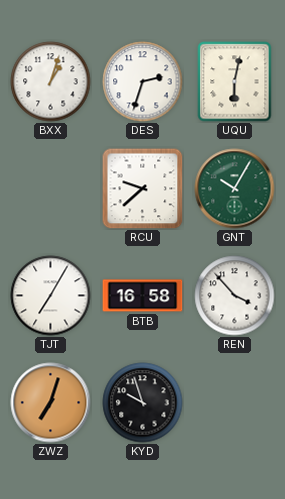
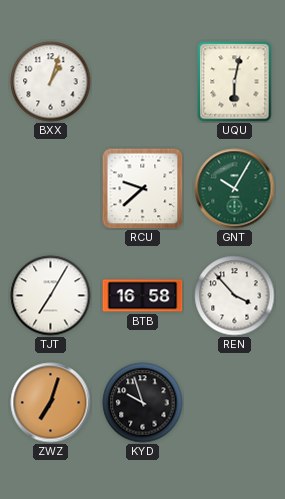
DES: 2:33 -> none (143, 82)
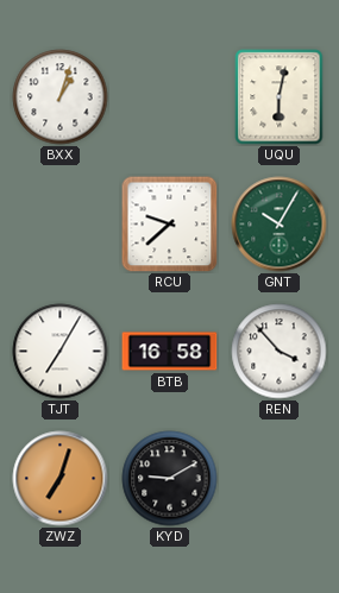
KYD: 9:57 -> 9:10 (170, 479)
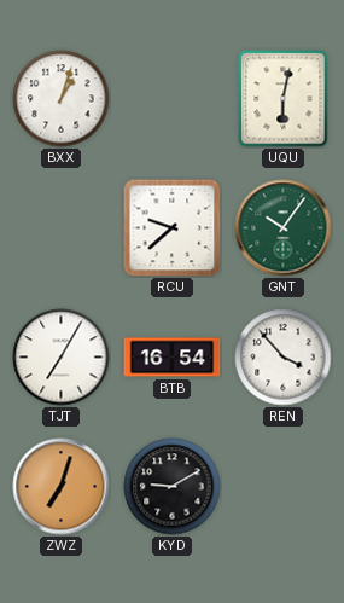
GNT: 10:05 -> 10:06 (284, 228)
BTB: 16:58 -> 16:54 (173, 358)
